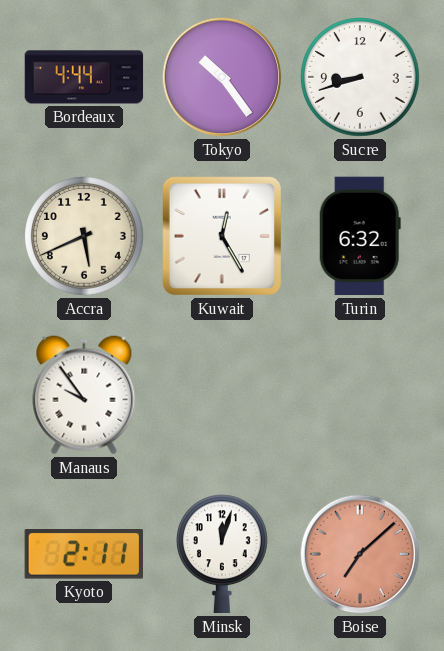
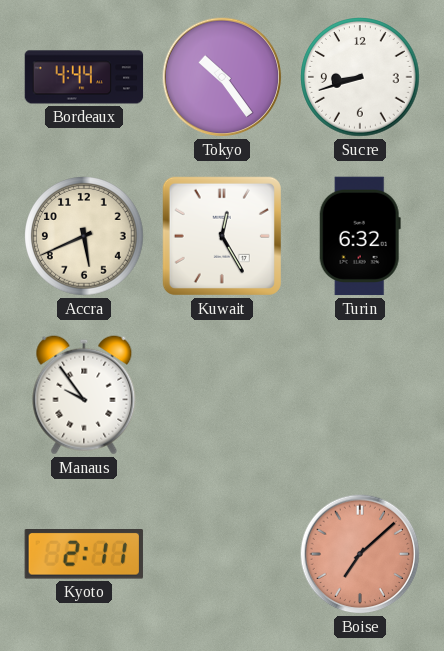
Minsk: 12:03 -> none (223, 554)
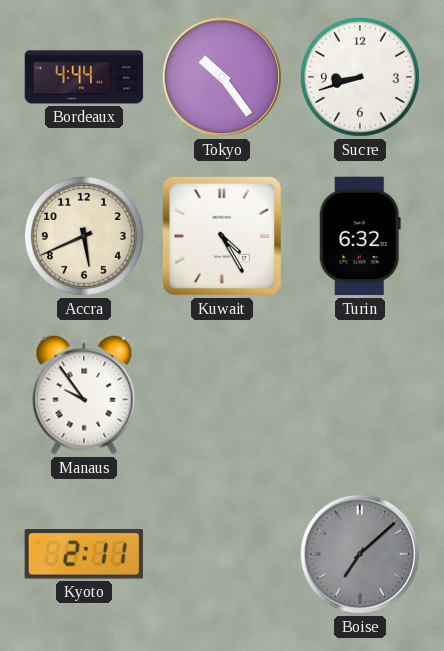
Kuwait: 12:25 -> 4:25 (222, 236)
Boise dial: salmon -> grey (360, 554)
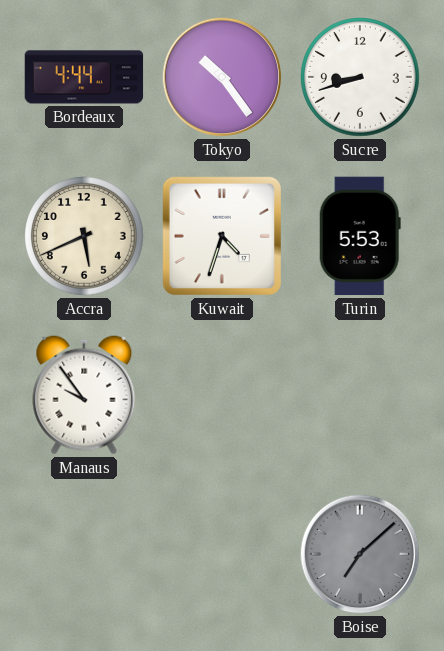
Kuwait: 4:25 -> 4:33 (222, 236)
Turin: 6:32 -> 5:53 (360, 236)
Kyoto: 2:11 -> none (84, 555)
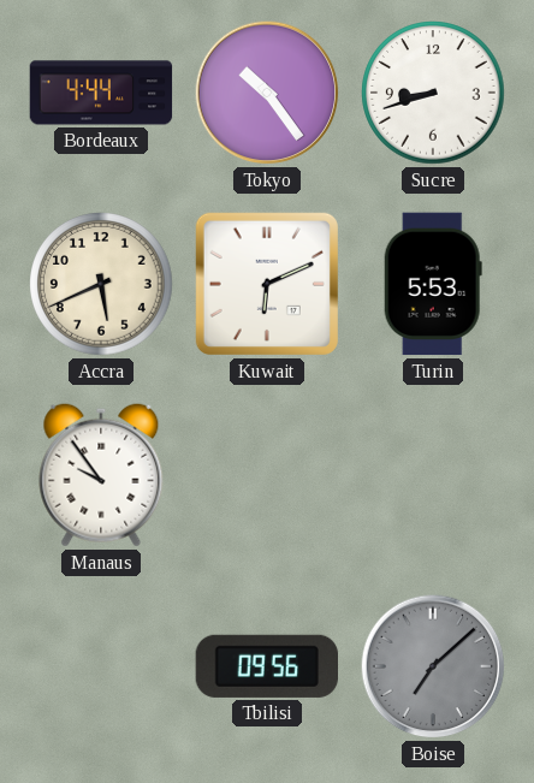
Kuwait: 4:33 -> 6:11 (267, 284)
Tbilisi: none -> 09:56 (266, 666)
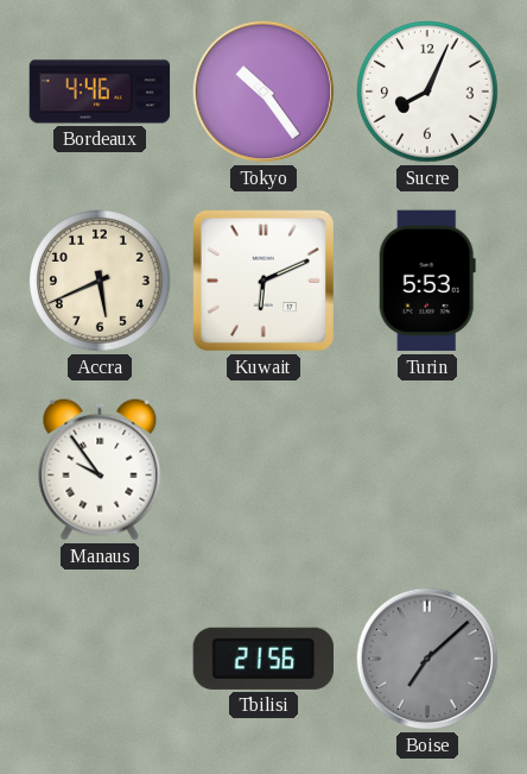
Bordeaux: 4:44 -> 4:46 (100, 92)
Sucre: 8:42 -> 8:04 (427, 92)
Tbilisi: 09:56 -> 21:56 (262, 659)
